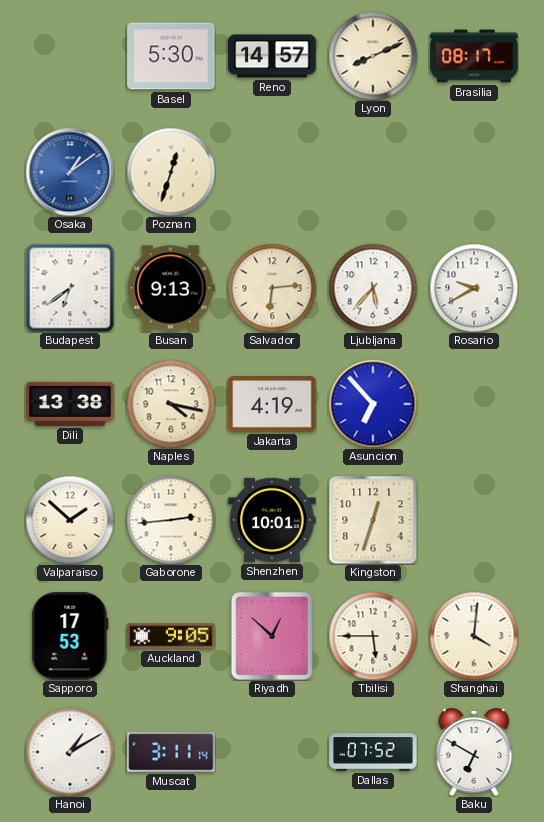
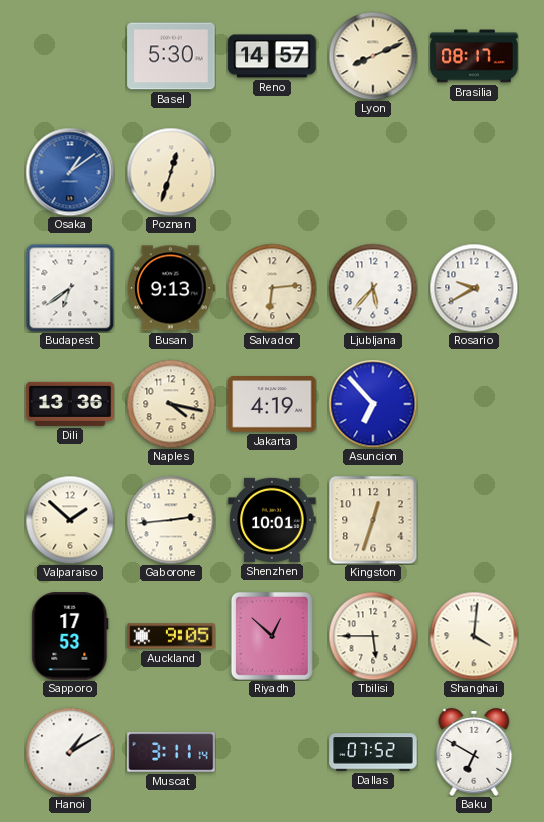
Dili: 13:38 -> 13:36 (70, 404)
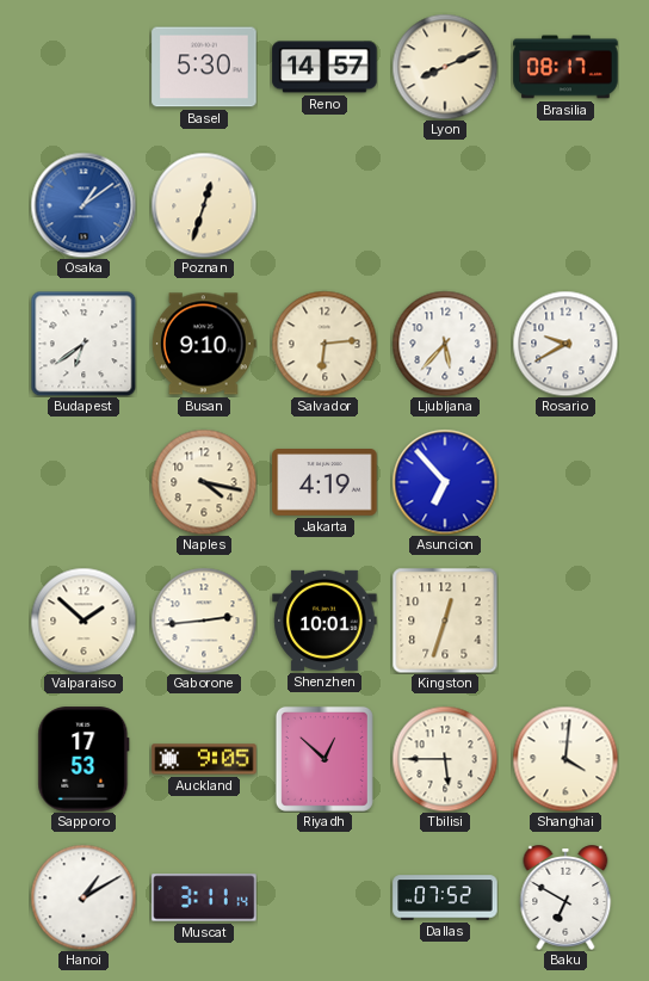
Busan: 9:13 -> 9:10 (204, 344)
Dili: 13:36 -> none (70, 404)
